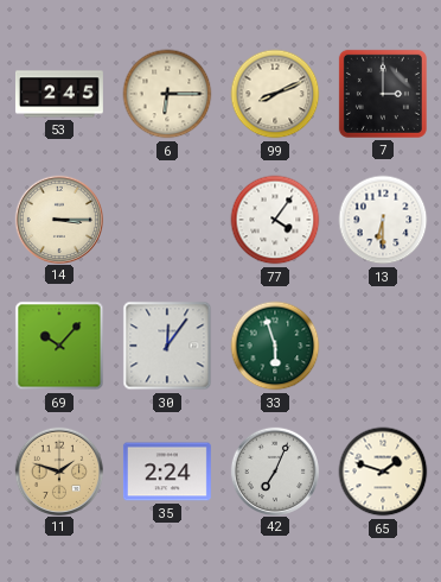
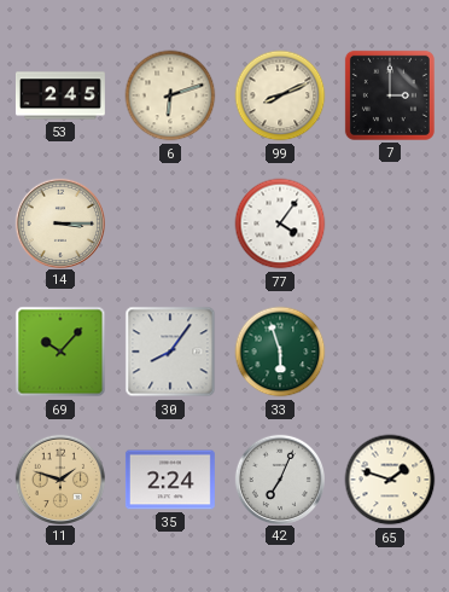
6: 6:15 -> 6:12 (170, 95)
13: 6:30 -> none (383, 220)
30: 12:06 -> 8:06 (170, 352)
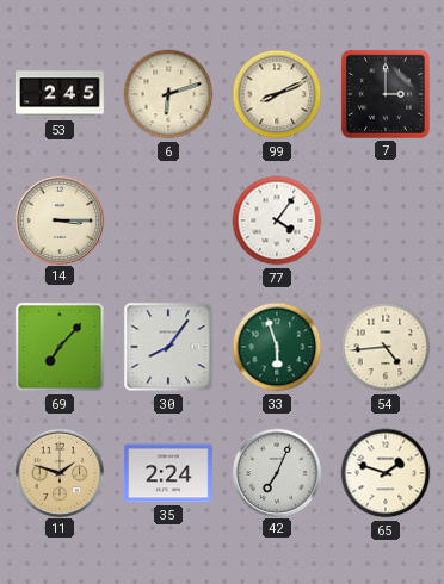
69: 10:07 -> 7:07 (60, 347)
54: none -> 4:44 (386, 347)
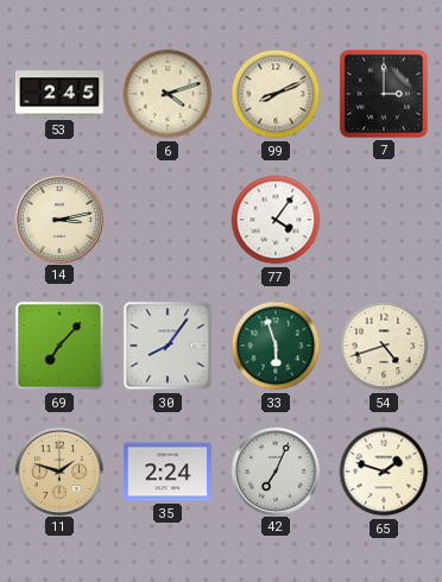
6: 6:12 -> 4:12 (168, 94)
14: 3:15 -> 3:13 (58, 219)
54: 4:44 -> 4:42 (384, 346)
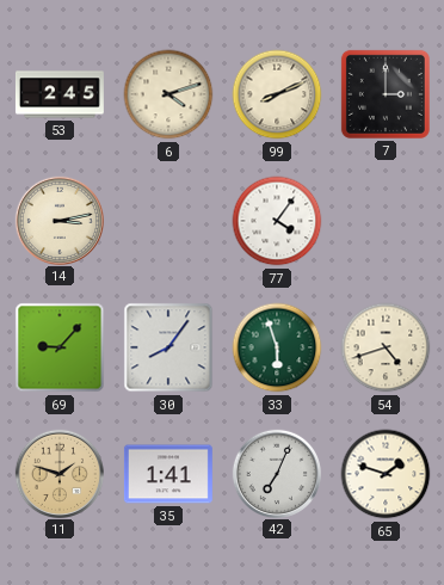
69: 7:07 -> 9:07 (60, 347)
35: 2:24 -> 1:41 (168, 474)
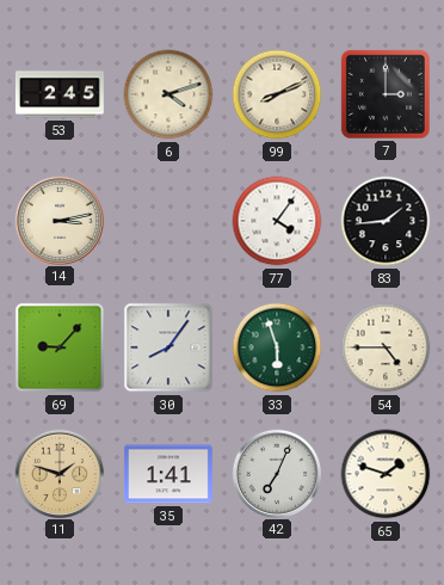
83: none -> 1:44 (386, 221)
54: 4:42 -> 4:45 (386, 347)
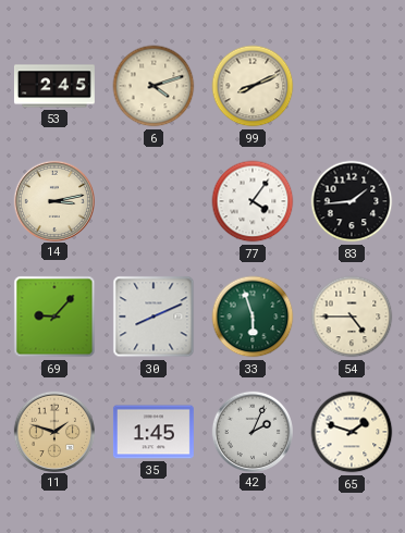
7: 3:00 -> none (386, 94)
30: 8:06 -> 8:11 (154, 317)
35: 1:41 -> 1:45 (154, 432)
42: 7:04 -> 2:04 (251, 431)
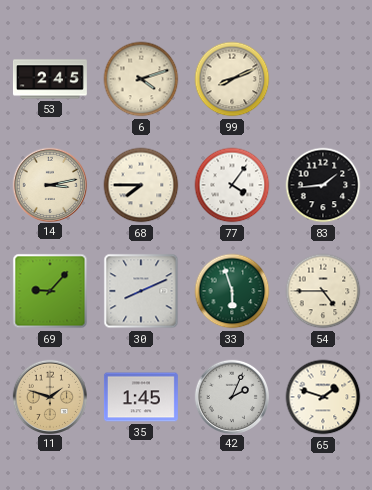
68: none -> 7:45 (141, 185)
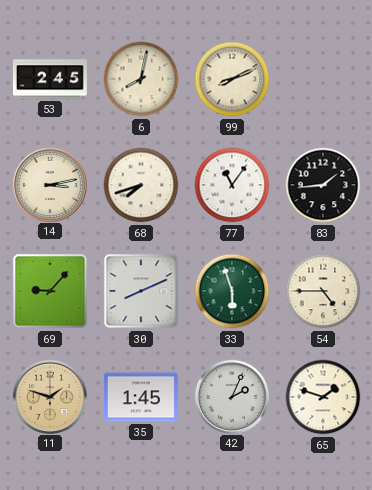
6: 4:12 -> 8:02 (141, 79)
68: 7:45 -> 7:42 (141, 185)
77: 4:06 -> 11:06 (232, 185)
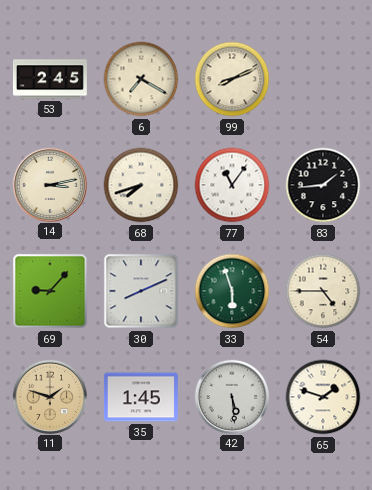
6: 8:02 -> 7:20 (141, 79)
42: 2:04 -> 5:29 (231, 396)
